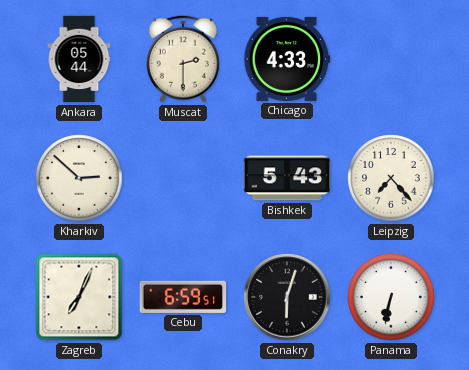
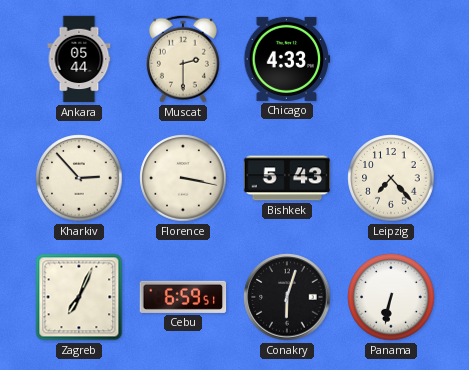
Kharkiv: 2:52 -> 2:53 (79, 178)
Florence: none -> 3:17 (183, 178)
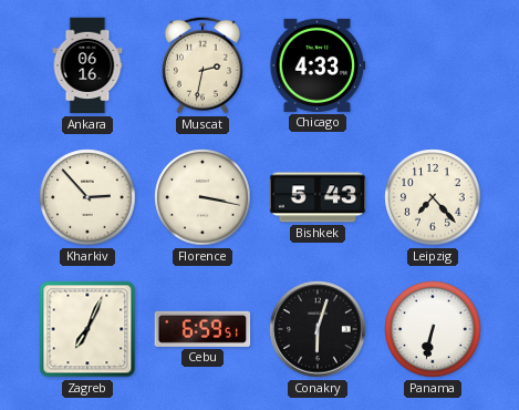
Ankara: 05:44 -> 06:16 (87, 65)
Muscat: 2:30 -> 2:32 (203, 65)
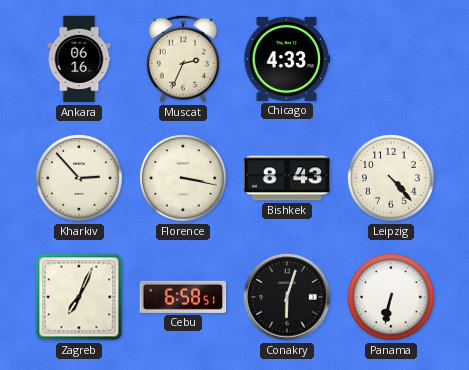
Muscat: 2:32 -> 2:34 (183, 59)
Bishkek: 5:43 -> 8:43 (287, 178)
Leipzig: 7:23 -> 4:23 (391, 178)
Cebu: 6:59 -> 6:58 (183, 297)
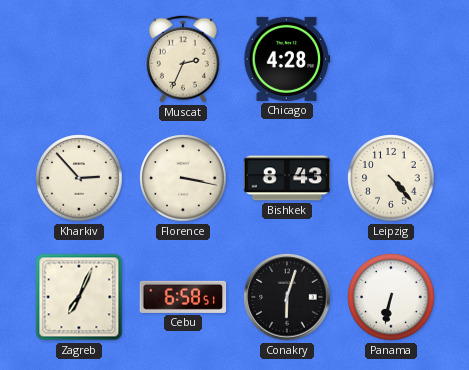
Ankara: 06:16 -> none (79, 59)
Chicago: 4:33 -> 4:28 (287, 59)
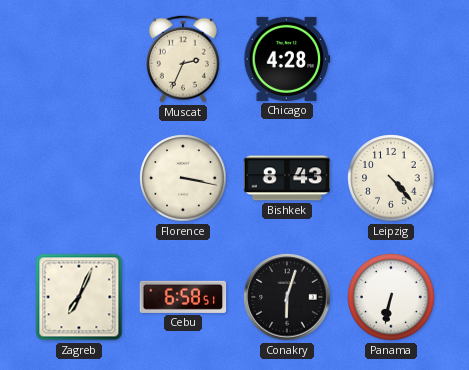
Kharkiv: 2:53 -> none (79, 178)
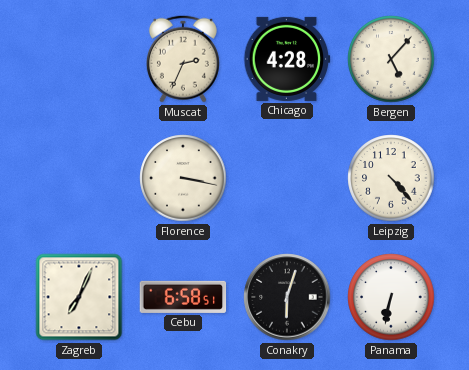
Bergen: none -> 5:07 (391, 59)
Bishkek: 8:43 -> none (287, 178)
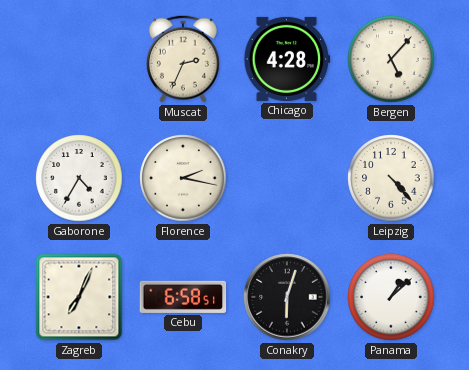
Gaborone: none -> 4:35 (79, 178)
Florence: 3:17 -> 2:17 (183, 178)
Panama: 6:32 -> 1:08 (391, 297)
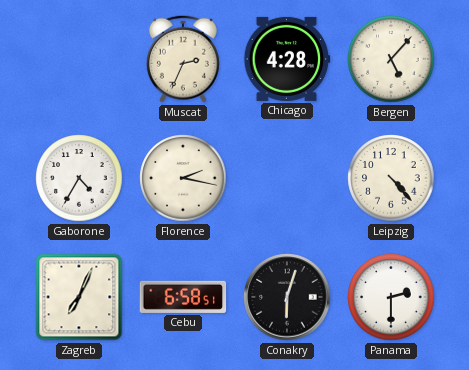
Panama: 1:08 -> 2:30 (391, 297)
